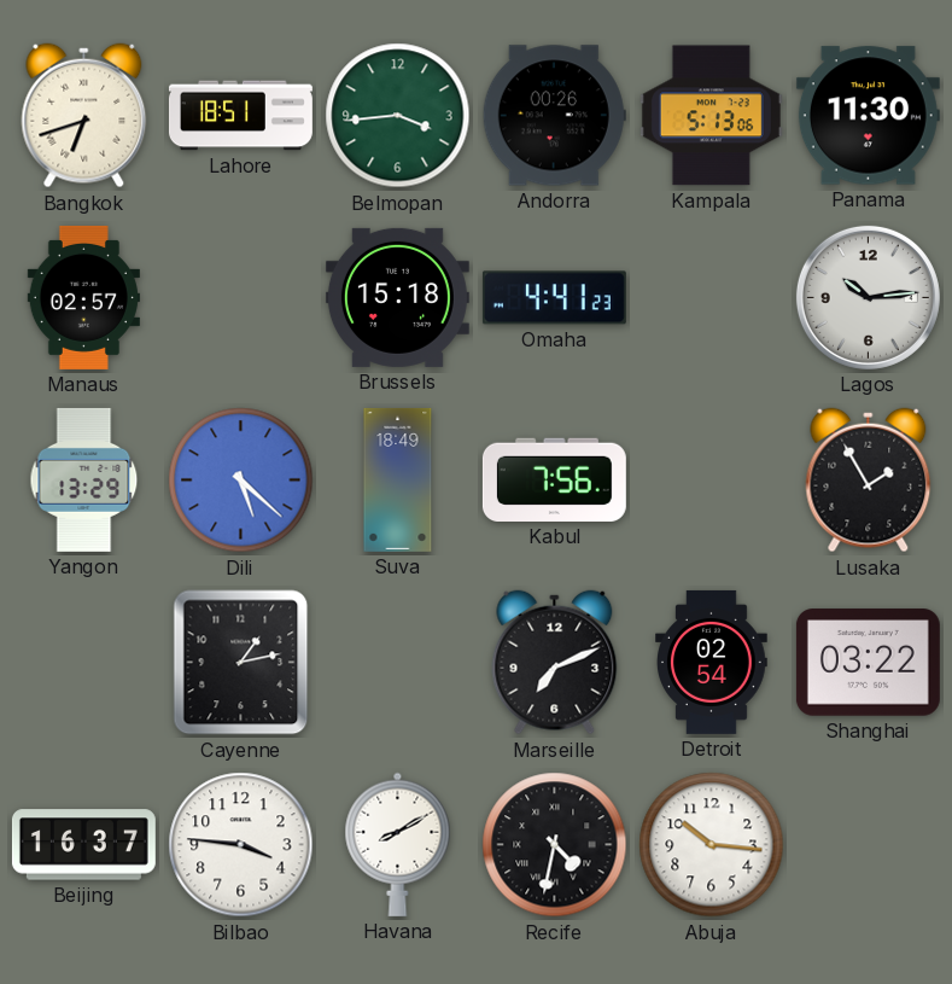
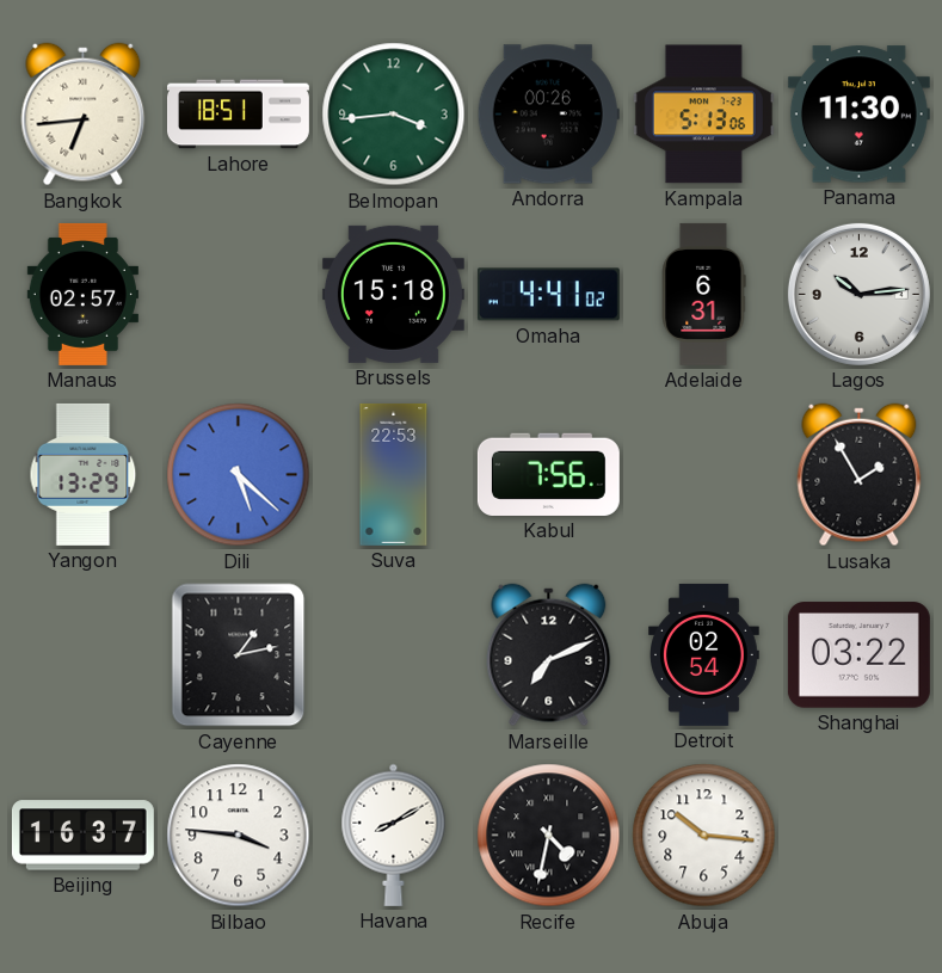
Bangkok: 6:42 -> 6:44 (84, 115)
Omaha: 4:41:23 -> 4:41:02 (548, 295)
Adelaide: none -> 6:31 (703, 294)
Suva: 18:49 -> 22:53 (394, 474)
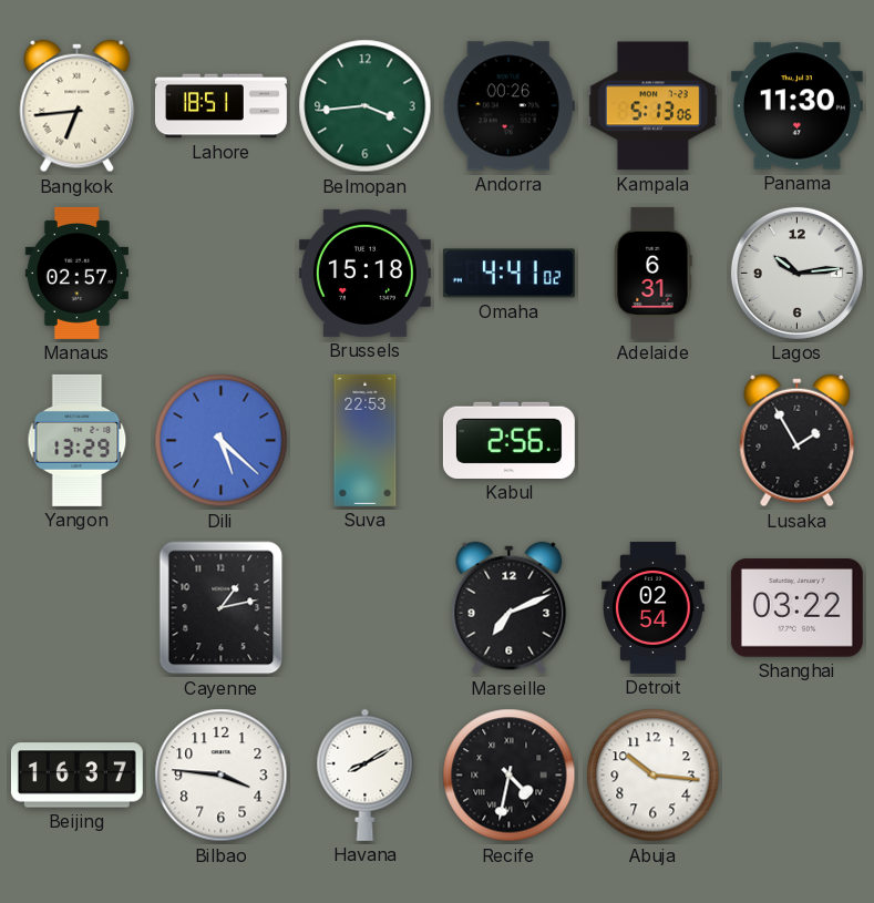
Kabul: 7:56 -> 2:56 (508, 440)
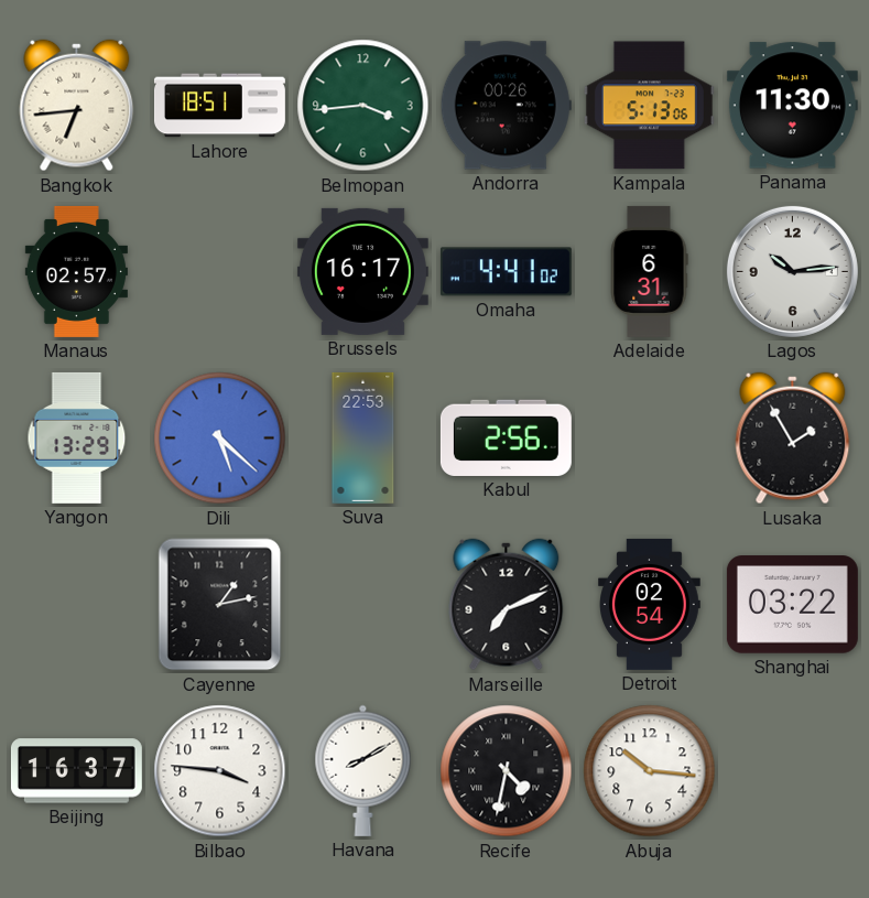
Brussels: 15:18 -> 16:17 (362, 271)
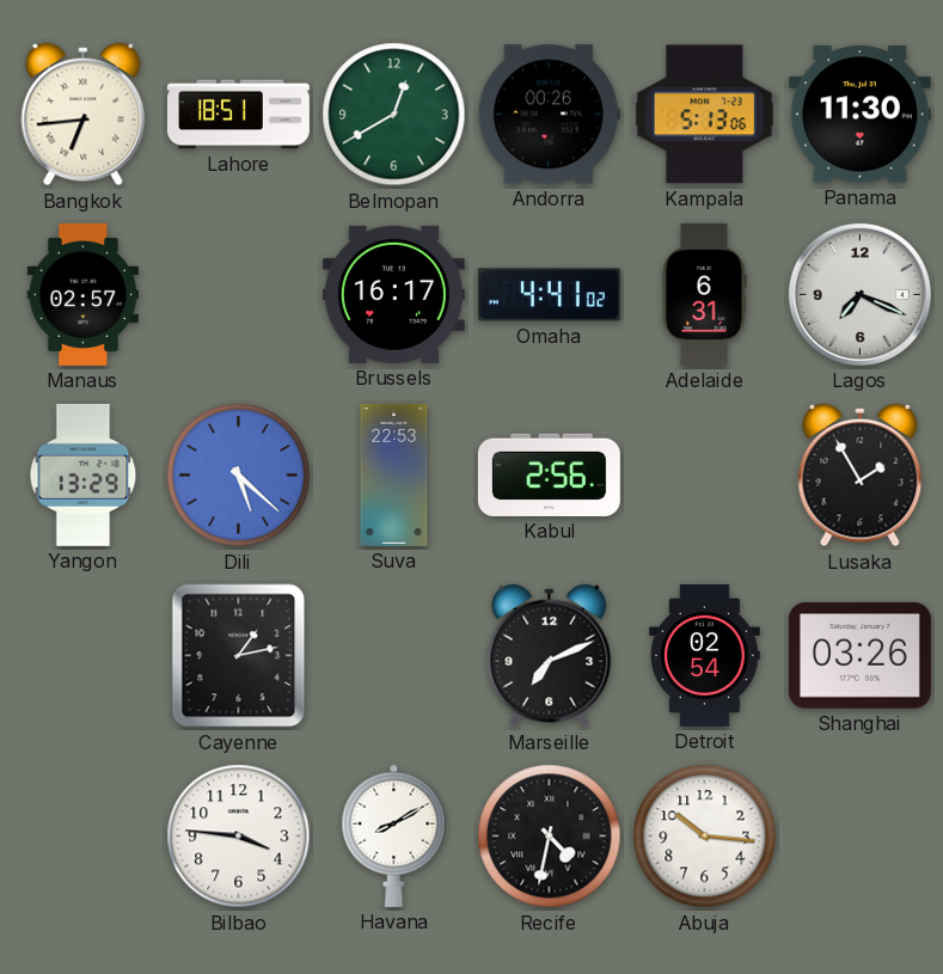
Belmopan: 3:44 -> 12:40 (394, 115)
Lagos: 10:14 -> 7:19 (859, 294)
Shanghai: 03:22 -> 03:26 (859, 656)
Beijing: 16:37 -> none (76, 771)
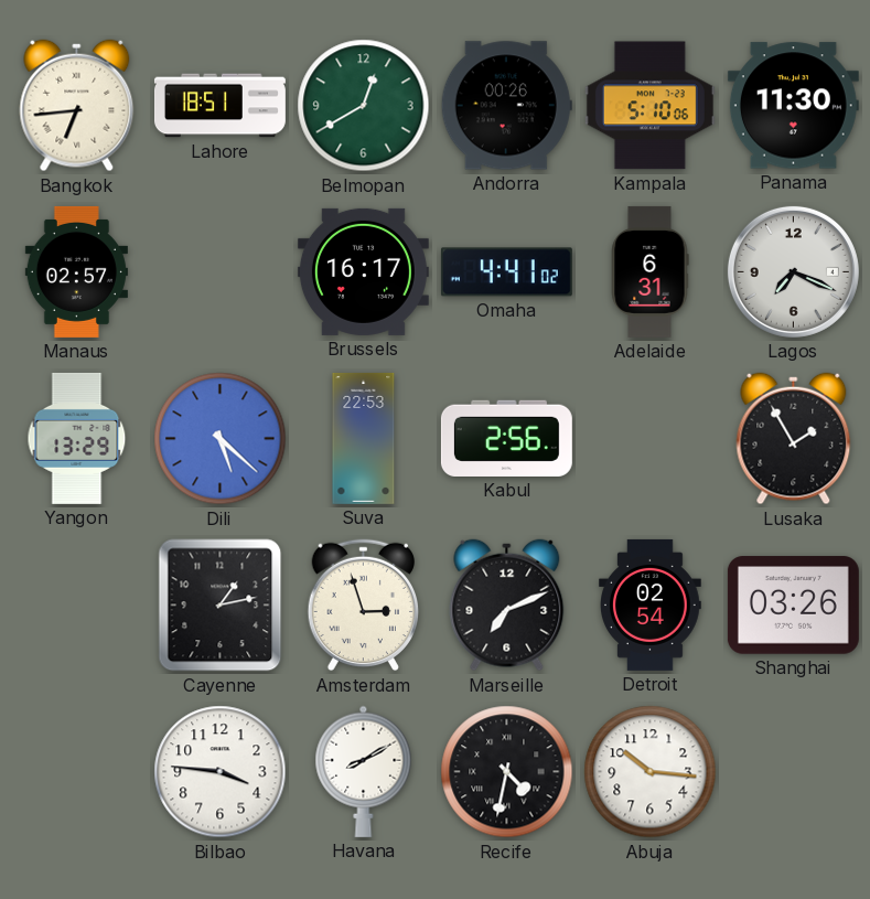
Kampala: 5:13 -> 5:10 (649, 106)
Amsterdam: none -> 2:57 (363, 606)
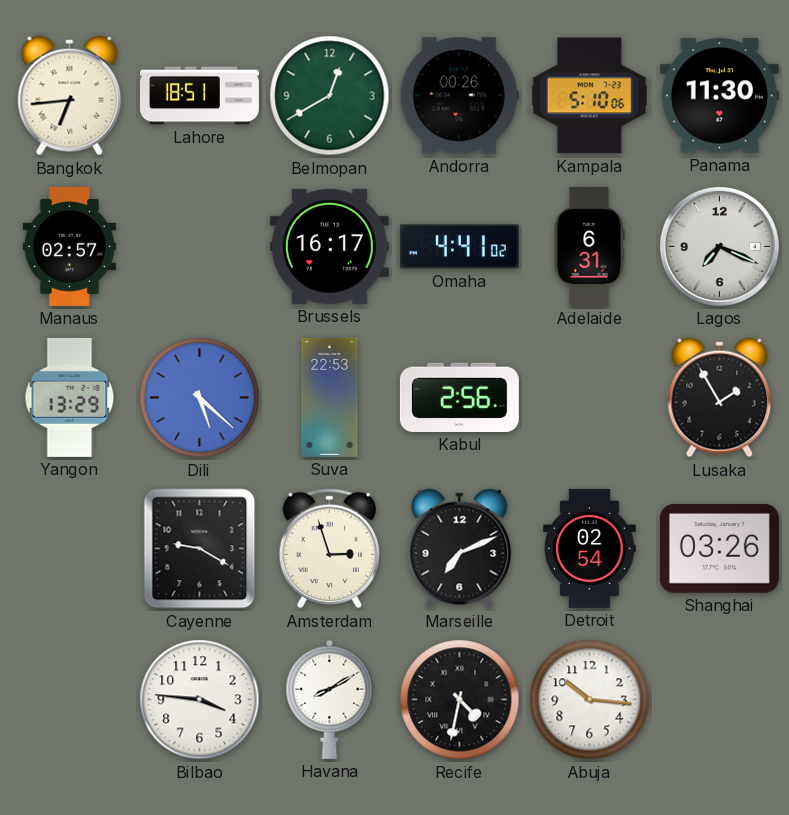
Cayenne: 1:13 -> 9:20 (200, 549)
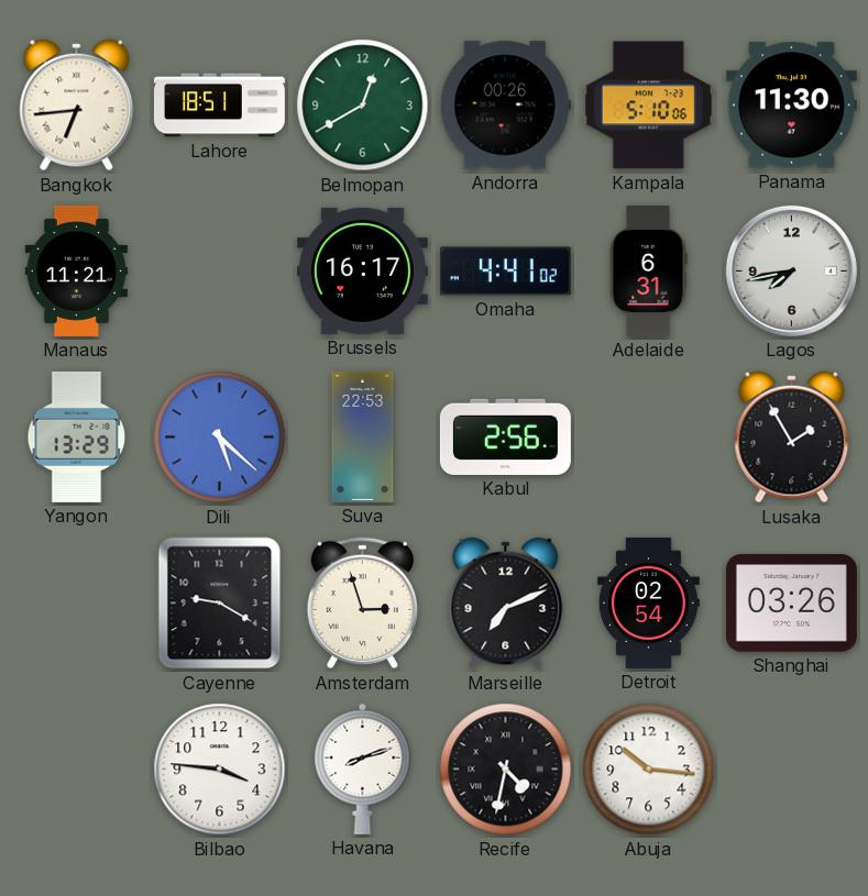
Manaus: 02:57 -> 11:21 (76, 270)
Lagos: 7:19 -> 7:43 (791, 270)
Havana: 8:10 -> 8:12 (363, 768)
